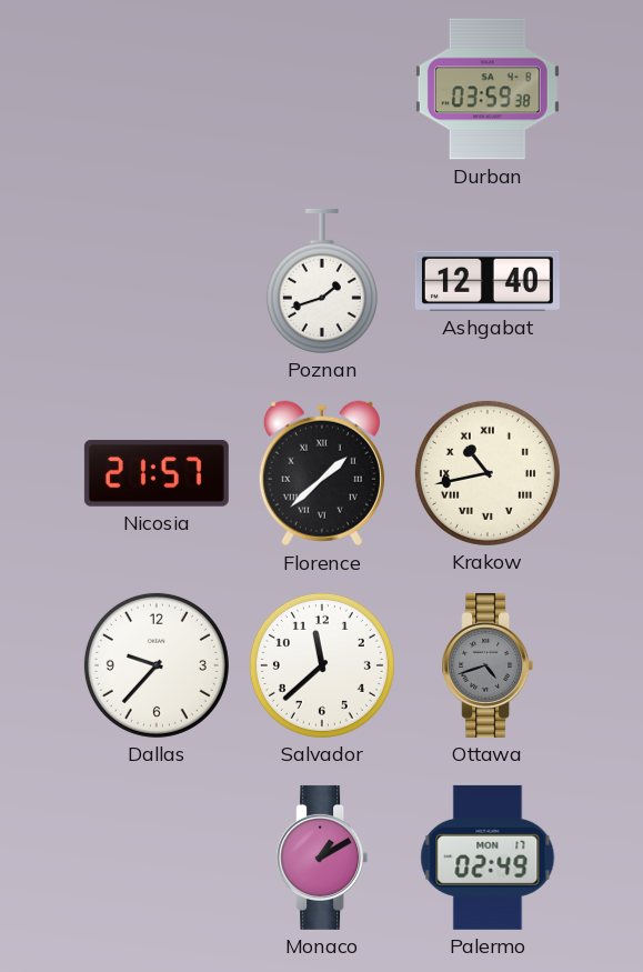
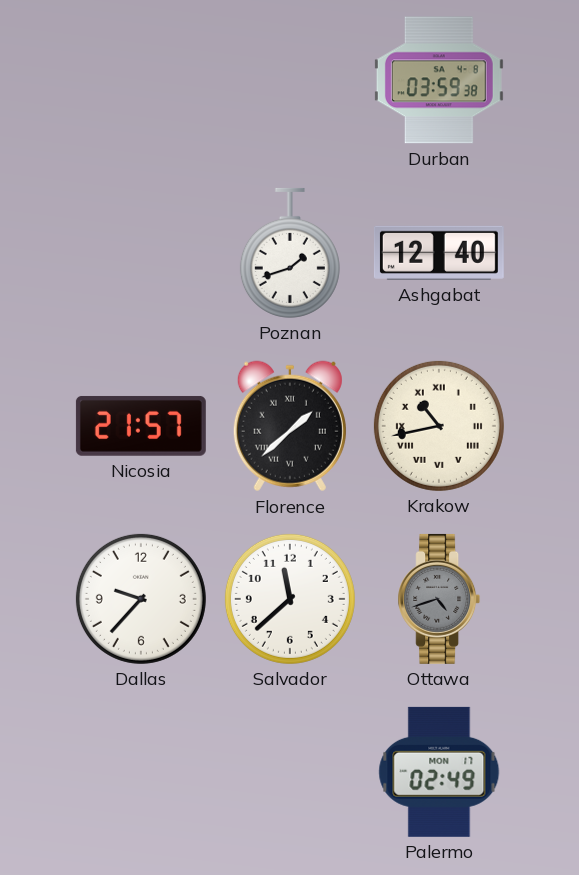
Monaco: 1:10 -> none (322, 858)
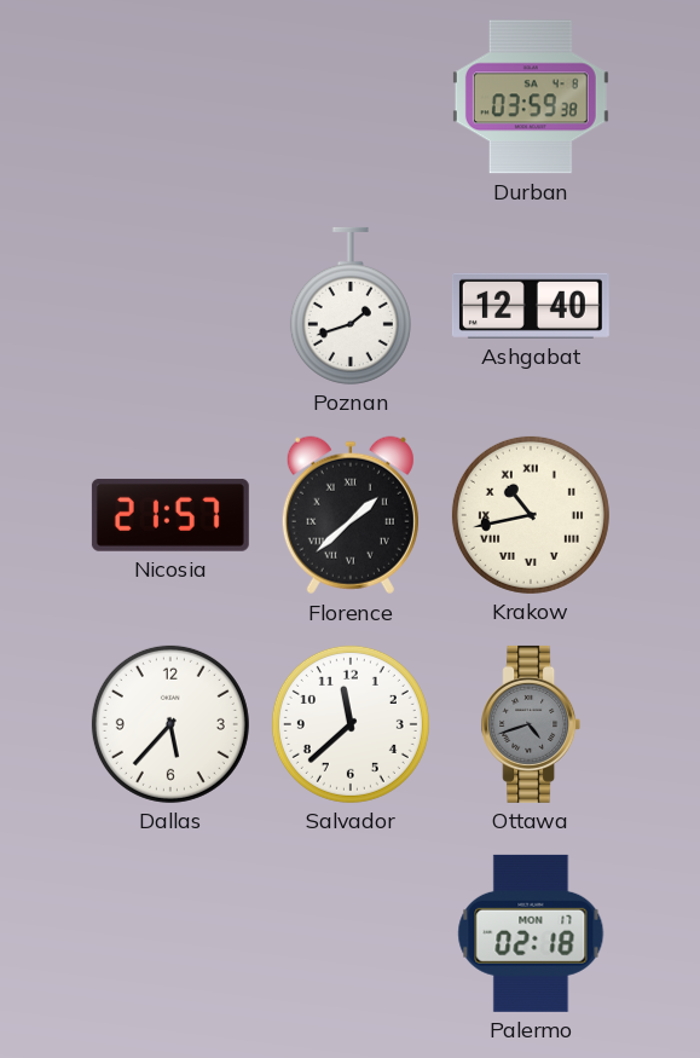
Dallas: 9:37 -> 5:37 (170, 724)
Palermo: 02:49 -> 02:18 (531, 933)
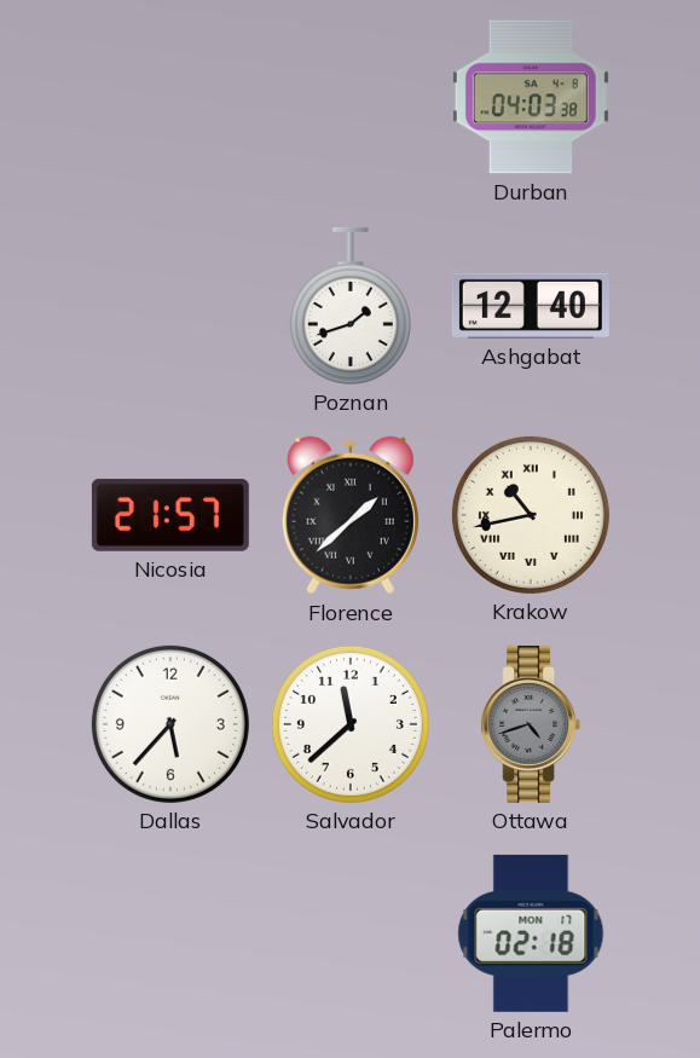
Durban: 03:59 -> 04:03 (531, 97)
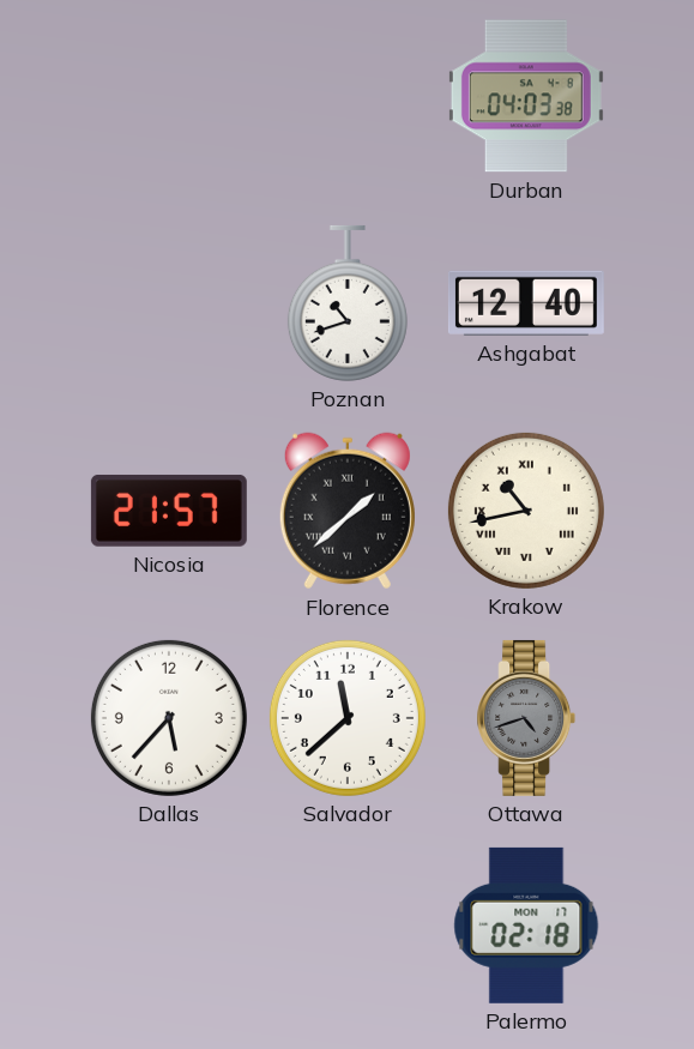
Poznan: 1:42 -> 10:42 (348, 303)
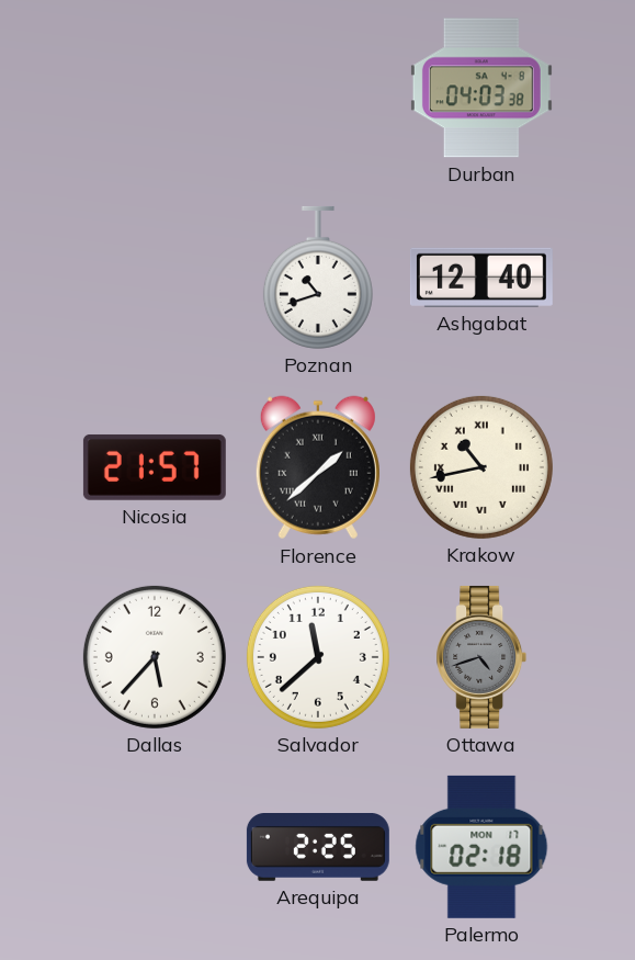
Arequipa: none -> 2:25 (318, 848)
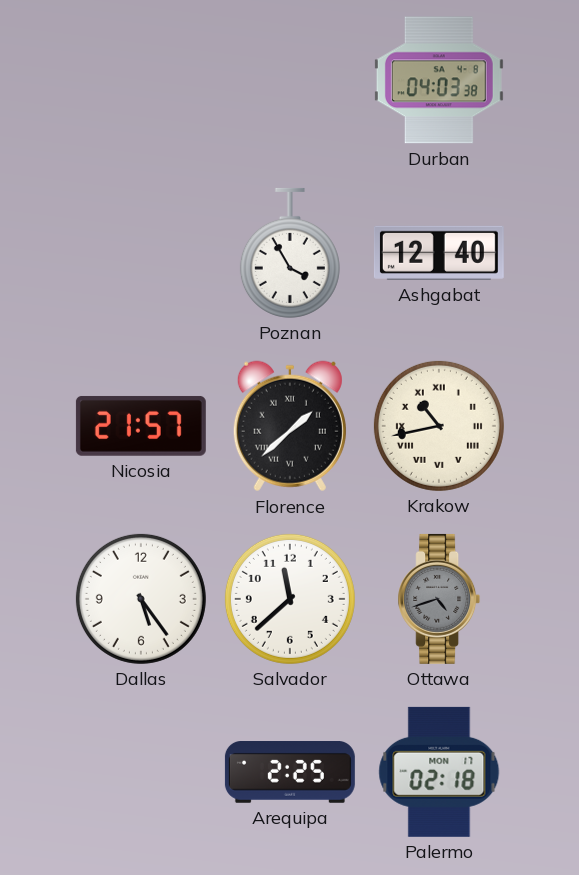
Poznan: 10:42 -> 3:55 (290, 253)
Dallas: 5:37 -> 5:24 (141, 599)
